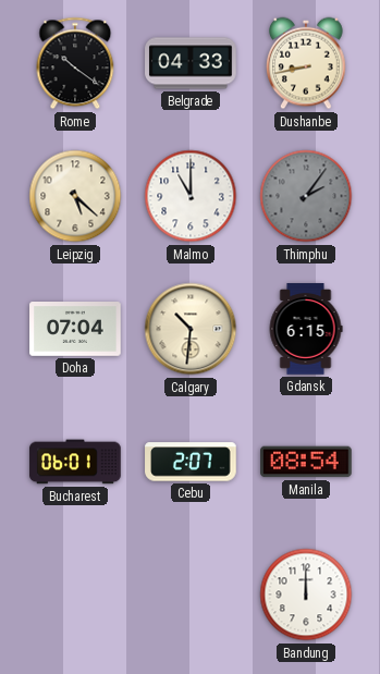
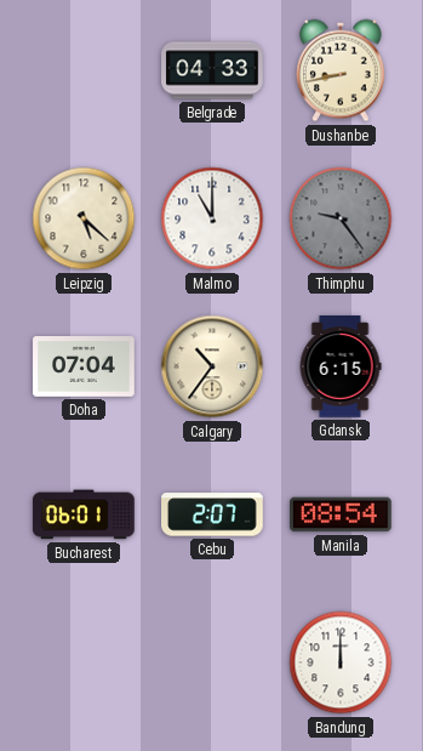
Rome: 10:21 -> none (75, 63)
Thimphu: 2:06 -> 9:24 (341, 218)
Calgary: 10:31 -> 10:36 (212, 366)
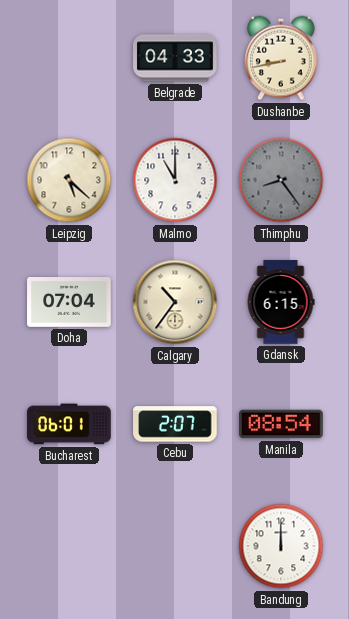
Thimphu: 9:24 -> 8:24 (281, 180)
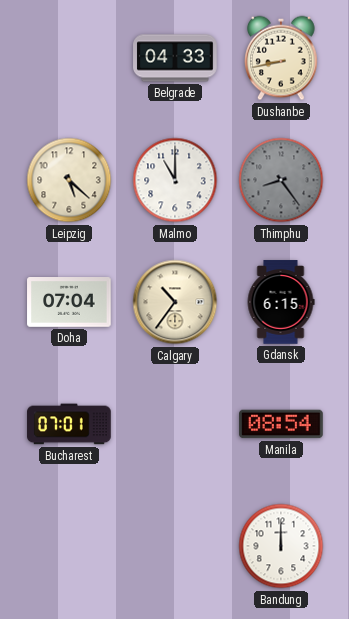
Bucharest: 06:01 -> 07:01 (69, 424)
Cebu: 2:07 -> none (175, 424)
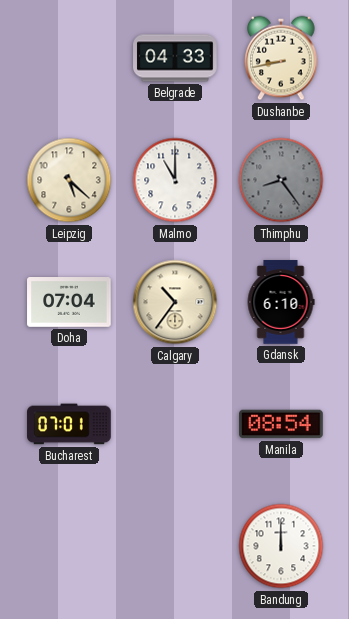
Gdansk: 6:15 -> 6:10 (281, 302)
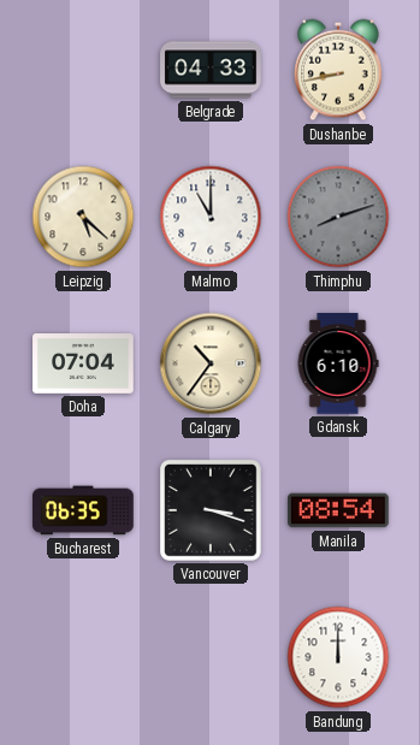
Thimphu: 8:24 -> 8:12 (338, 217)
Bucharest: 07:01 -> 06:35 (83, 510)
Vancouver: none -> 3:18 (211, 510)
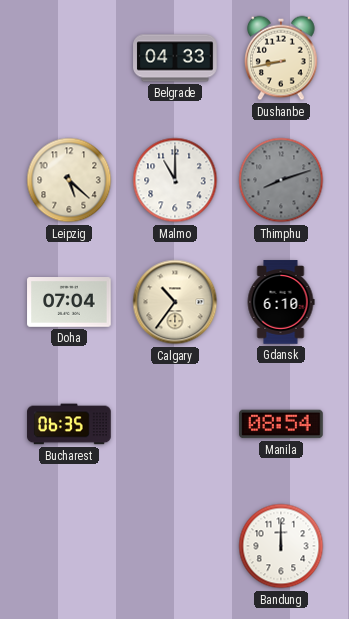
Vancouver: 3:18 -> none (211, 510)
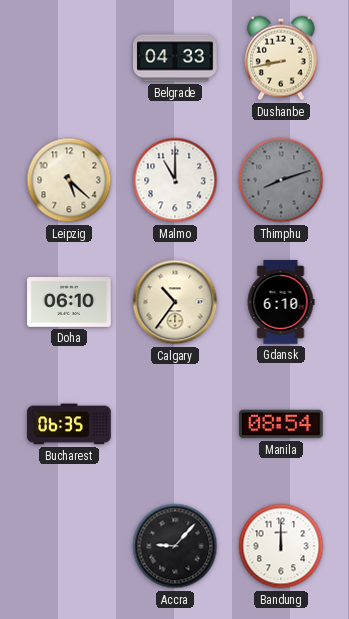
Doha: 07:04 -> 06:10 (69, 303)
Accra: none -> 9:07 (175, 546)
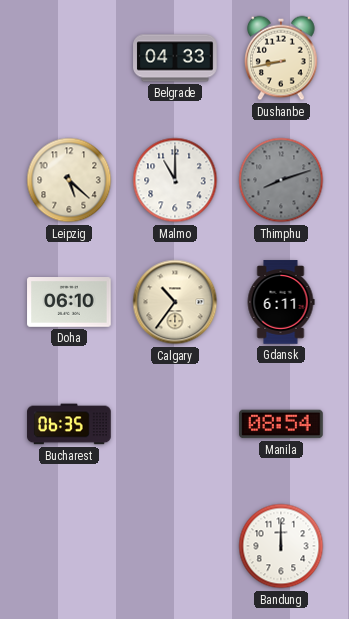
Gdansk: 6:10 -> 6:11 (281, 302)
Accra: 9:07 -> none (175, 546)
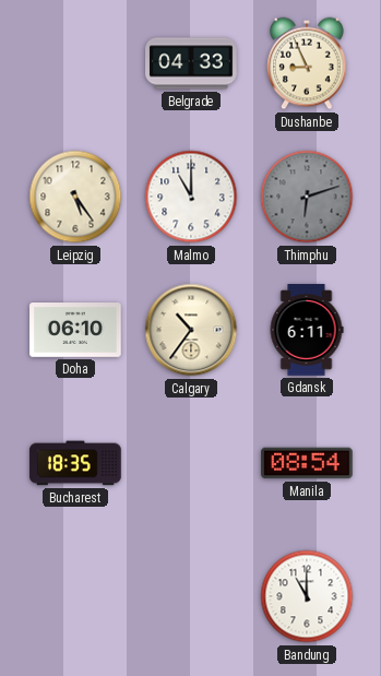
Dushanbe: 8:43 -> 8:56 (308, 63)
Leipzig: 5:22 -> 5:24 (75, 197)
Thimphu: 8:12 -> 6:12 (307, 197)
Bucharest: 06:35 -> 18:35 (75, 463)
Bandung: 12:00 -> 11:00 (307, 596)
